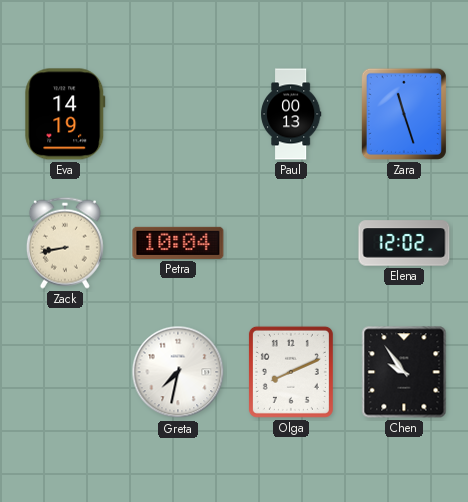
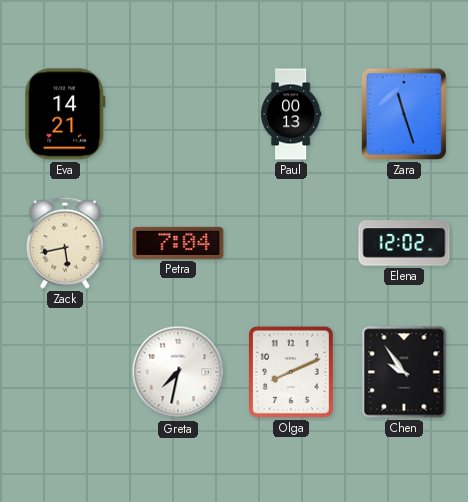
Eva: 14:19 -> 14:21 (65, 114)
Zack: 8:43 -> 5:43 (65, 243)
Petra: 10:04 -> 7:04 (178, 243)
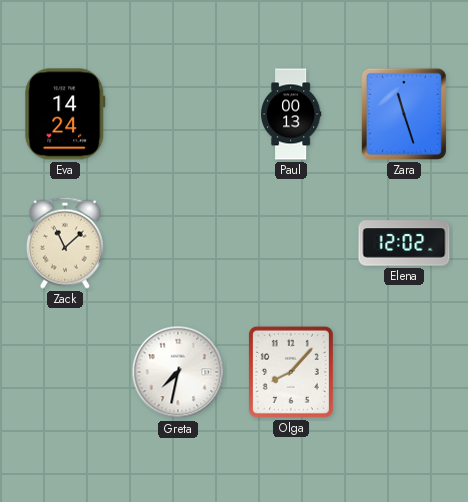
Eva: 14:21 -> 14:24 (65, 114)
Zack: 5:43 -> 11:08 (65, 243)
Petra: 7:04 -> none (178, 243)
Olga: 8:11 -> 8:07 (291, 372)
Chen: 9:54 -> none (404, 372)
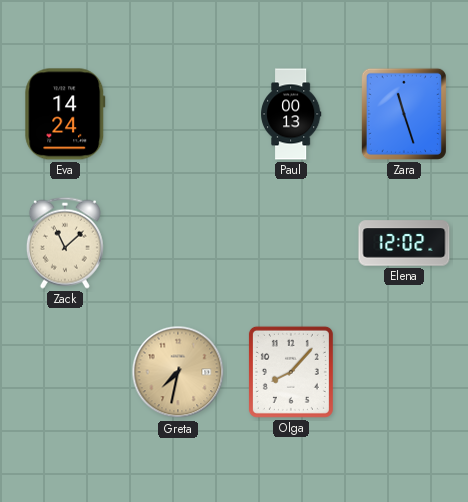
Greta dial: white -> champagne (178, 372)
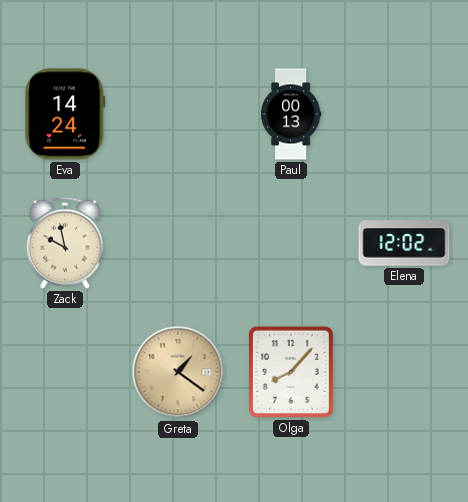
Zara: 11:27 -> none (404, 114)
Zack: 11:08 -> 9:58 (65, 243)
Greta: 7:32 -> 1:21 (178, 372)
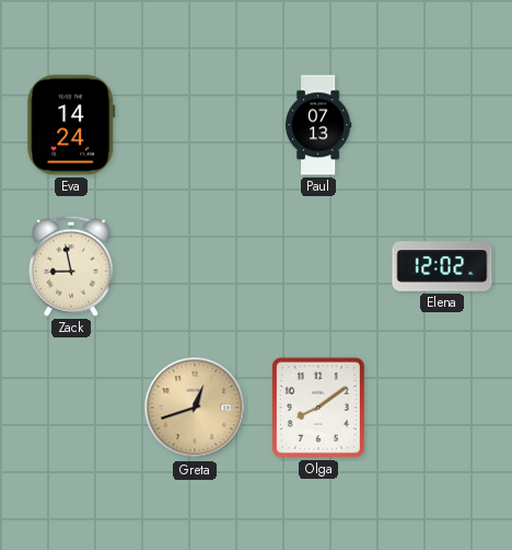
Paul: 00:13 -> 07:13 (319, 125)
Zack: 9:58 -> 8:58 (71, 266)
Greta: 1:21 -> 12:42 (195, 408)
Olga: 8:07 -> 8:09 (318, 408)
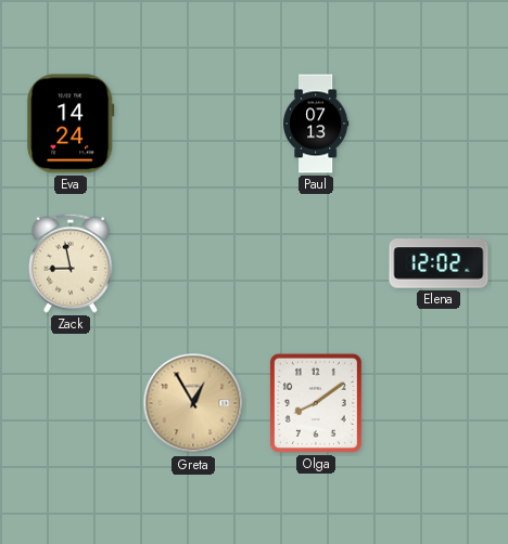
Greta: 12:42 -> 12:55 (193, 403)
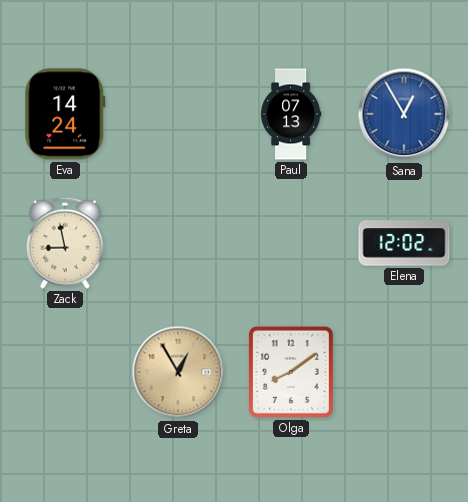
Sana: none -> 12:55 (404, 114)
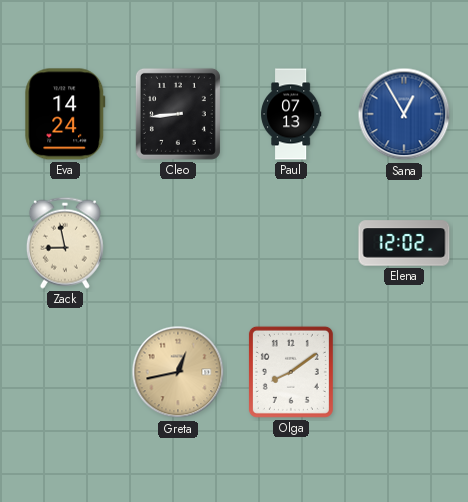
Cleo: none -> 8:44 (178, 114)
Greta: 12:55 -> 12:43 (178, 372)
